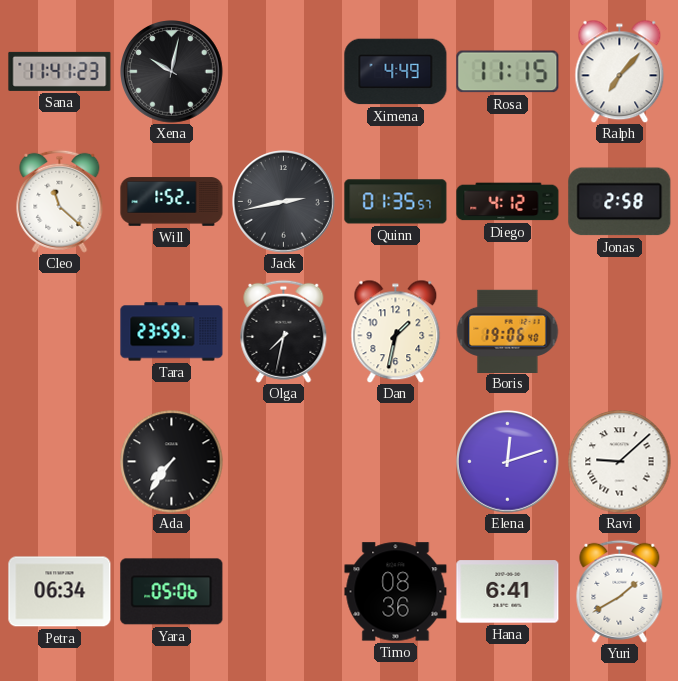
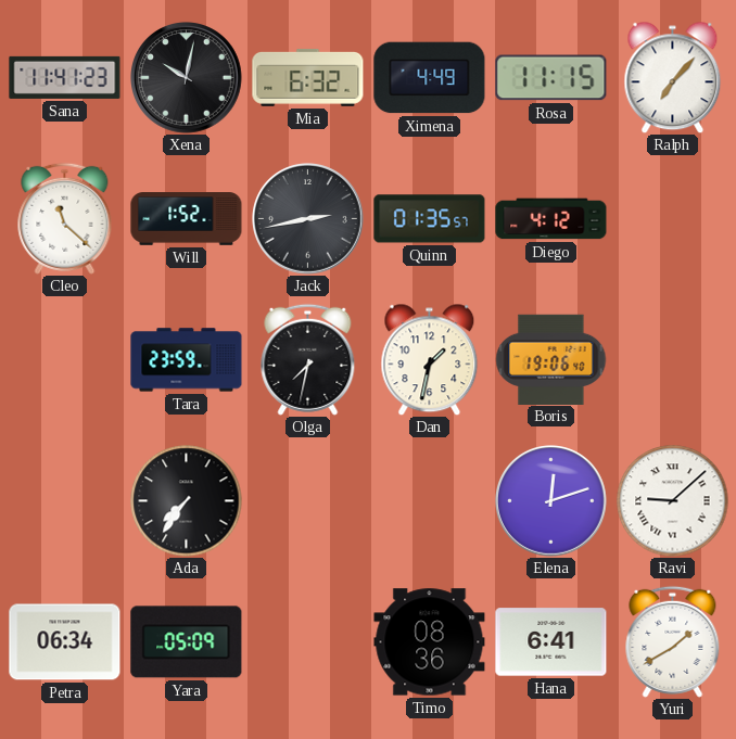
Mia: none -> 6:32 (308, 77)
Jonas: 2:58 -> none (620, 202)
Yara: 05:06 -> 05:09 (187, 642)
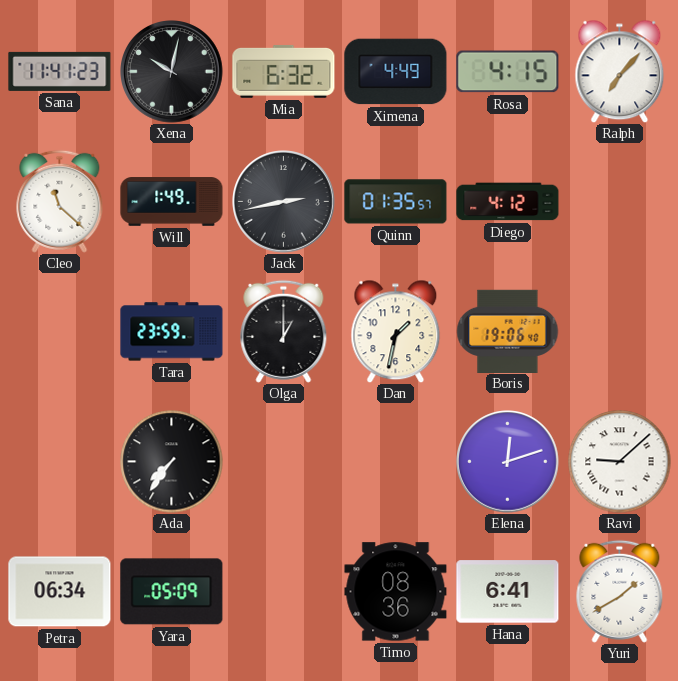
Rosa: 11:15 -> 4:15 (508, 72)
Will: 1:52 -> 1:49 (172, 202)
Olga: 7:32 -> 1:00 (284, 331)
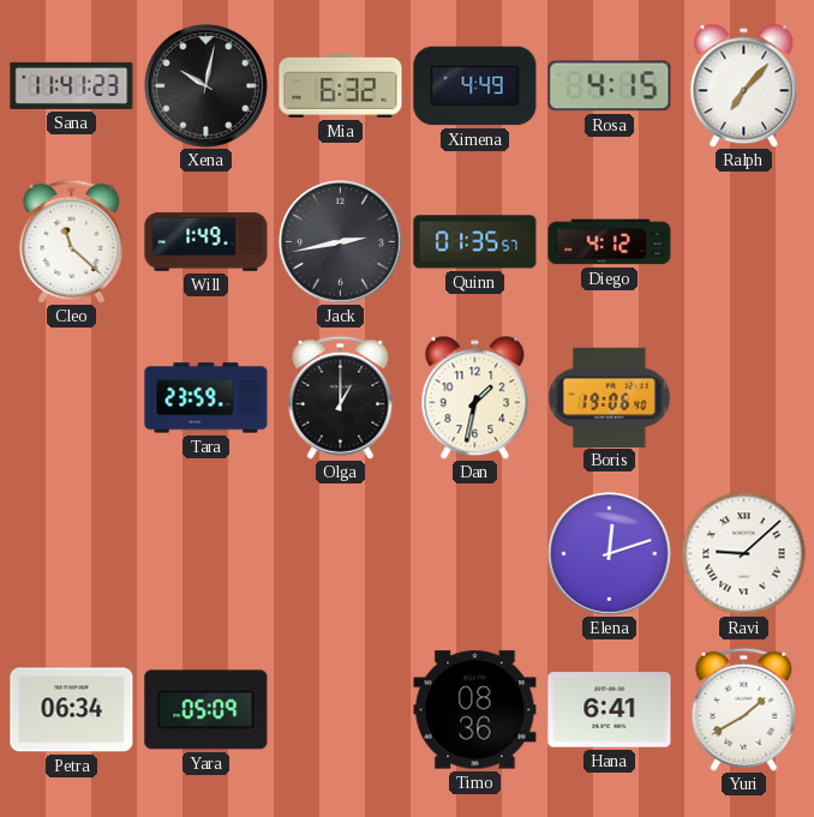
Ada: 7:36 -> none (172, 462)
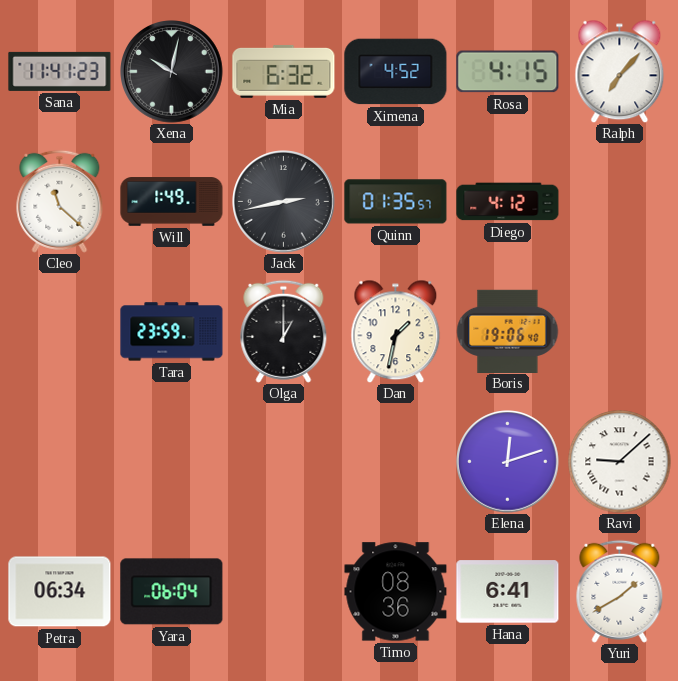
Ximena: 4:49 -> 4:52 (396, 72)
Yara: 05:09 -> 06:04 (172, 592)
